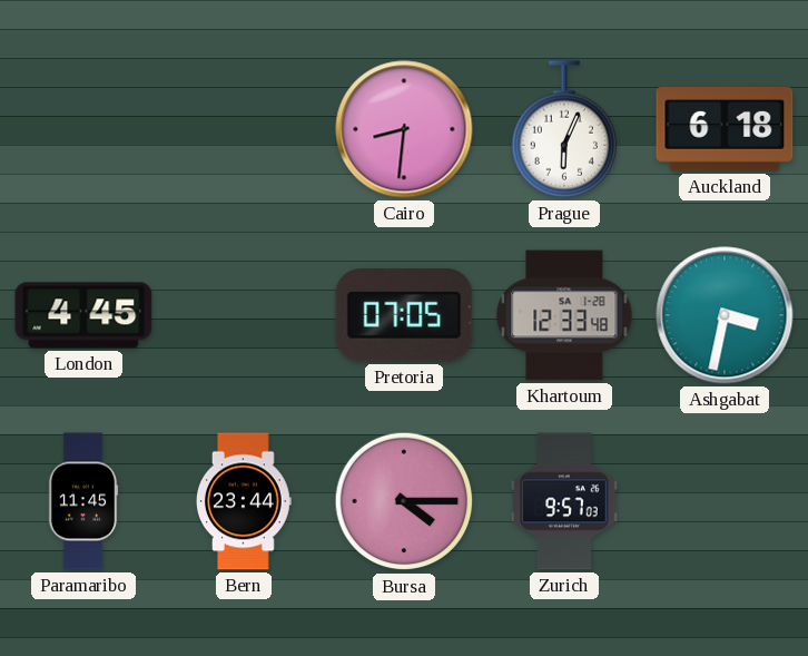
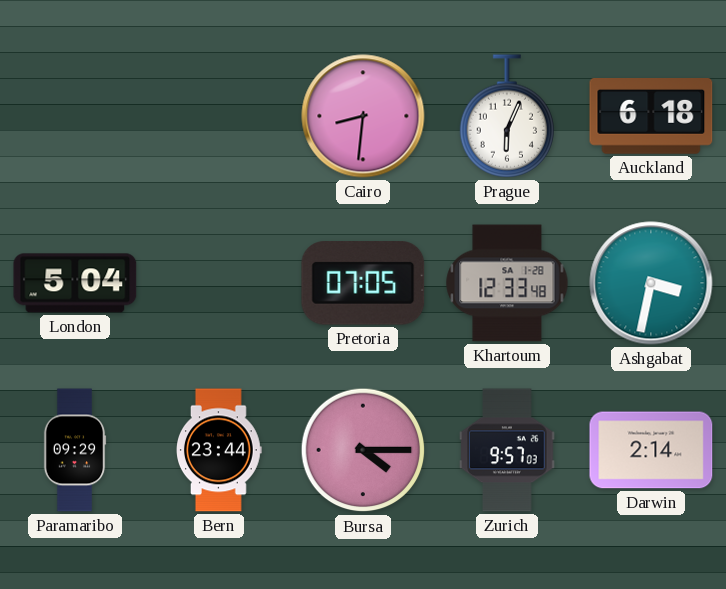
London: 4:45 -> 5:04 (75, 283)
Paramaribo: 11:45 -> 09:29 (75, 450)
Darwin: none -> 2:14 (651, 450)
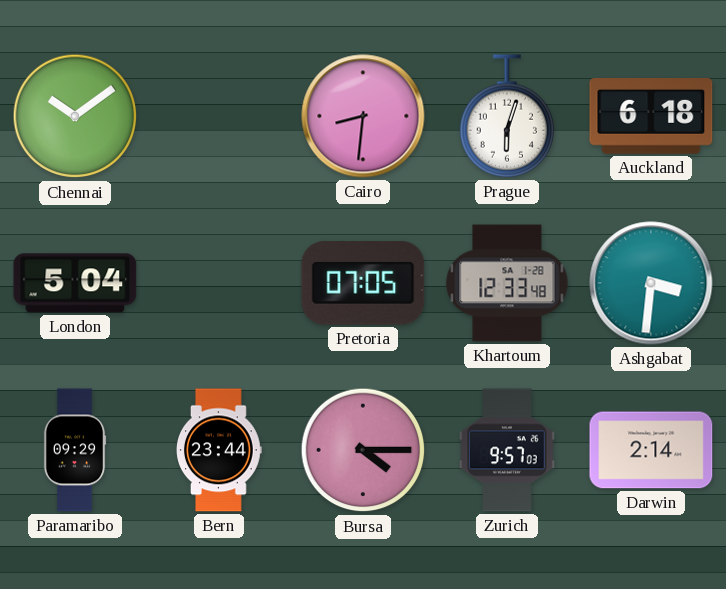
Chennai: none -> 10:09 (75, 116)
Prague: 6:04 -> 6:03 (506, 116)
Ashgabat: 3:32 -> 3:31 (651, 283)
